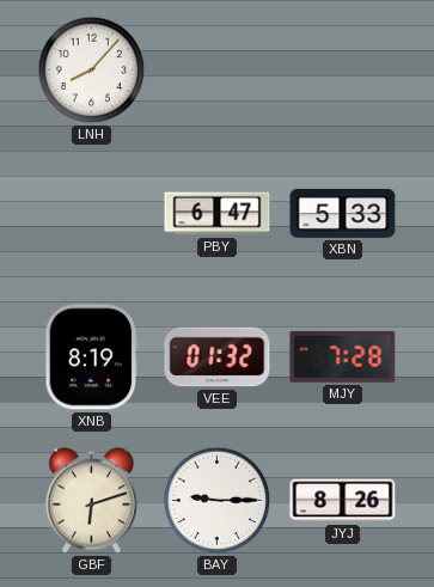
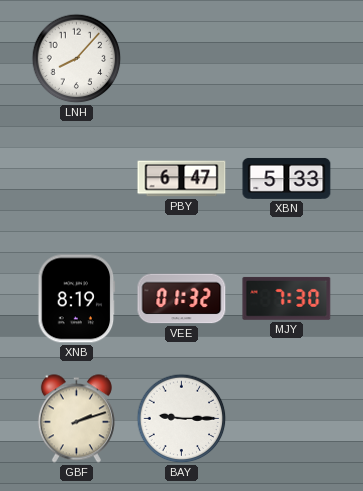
MJY: 7:28 -> 7:30 (287, 298)
GBF: 6:12 -> 2:12 (76, 419)
JYJ: 8:26 -> none (343, 501)
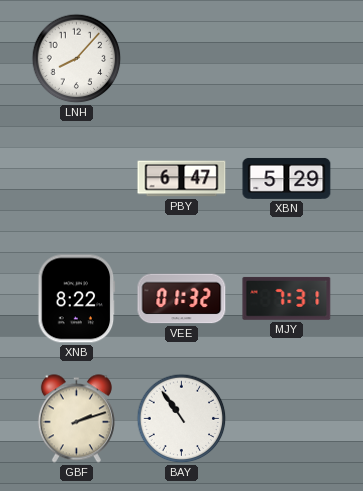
XBN: 5:33 -> 5:29 (287, 178)
XNB: 8:19 -> 8:22 (77, 299)
MJY: 7:30 -> 7:31 (287, 298)
BAY: 9:15 -> 10:54 (182, 419)
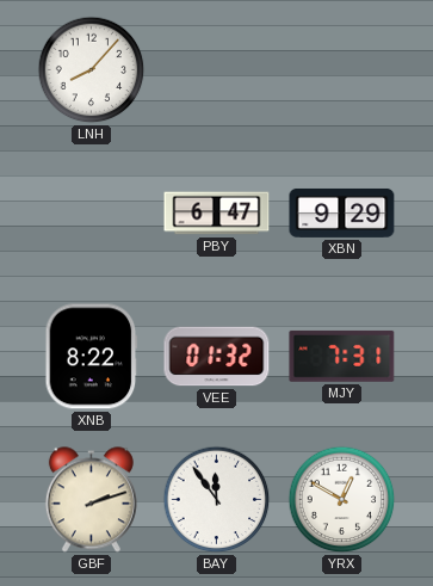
XBN: 5:29 -> 9:29 (342, 212)
BAY: 10:54 -> 11:54 (217, 500)
YRX: none -> 12:50 (342, 500)
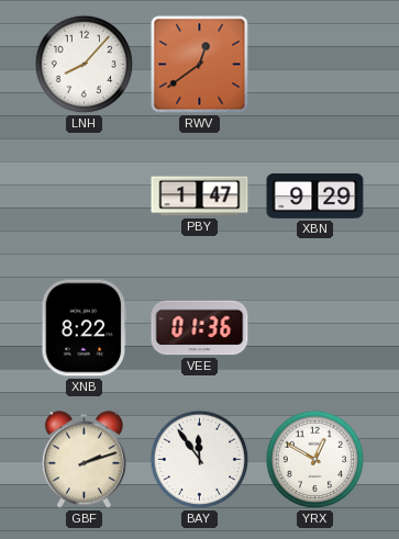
RWV: none -> 12:39 (200, 65)
PBY: 6:47 -> 1:47 (200, 196)
VEE: 01:32 -> 01:36 (200, 328)
MJY: 7:31 -> none (342, 356)
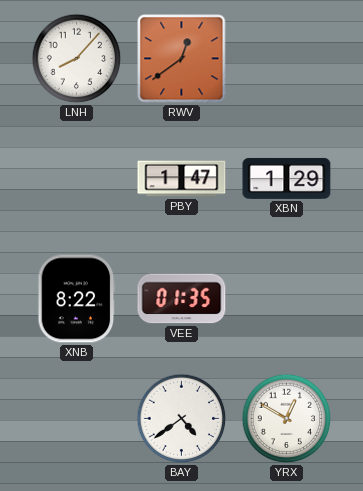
XBN: 9:29 -> 1:29 (287, 178)
VEE: 01:36 -> 01:35 (182, 299)
GBF: 2:12 -> none (84, 460)
BAY: 11:54 -> 4:39 (182, 419)
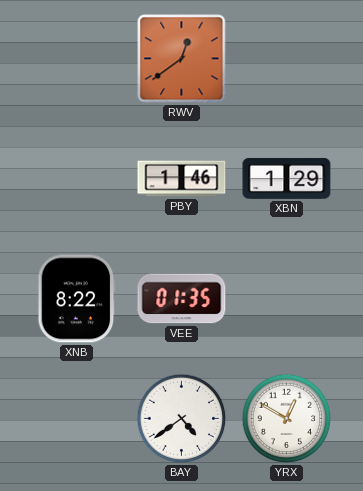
LNH: 8:07 -> none (77, 59)
PBY: 1:47 -> 1:46 (182, 179)
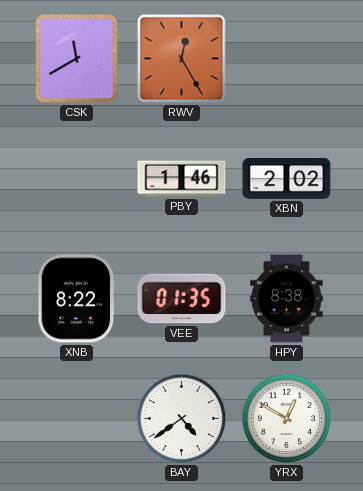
CSK: none -> 11:40 (77, 59)
RWV: 12:39 -> 12:25 (182, 59)
XBN: 1:29 -> 2:02 (287, 178)
HPY: none -> 8:38 (287, 299)
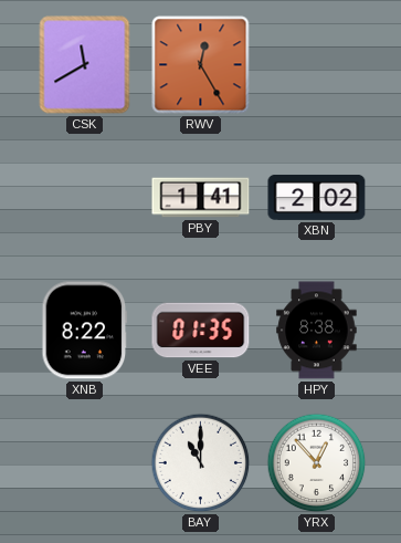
PBY: 1:46 -> 1:41 (201, 198)
BAY: 4:39 -> 11:00 (201, 463)
YRX: 12:50 -> 12:53 (317, 463)
